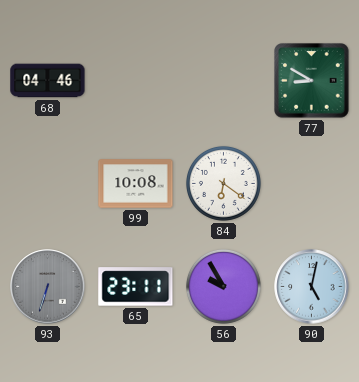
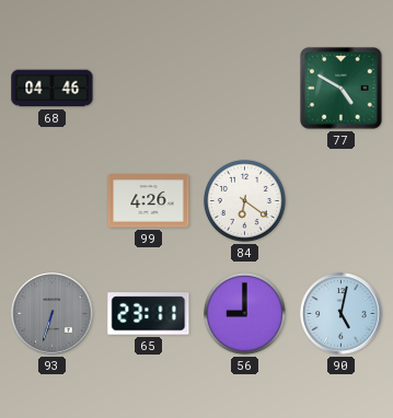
77: 8:50 -> 4:50 (342, 89)
99: 10:08 -> 4:26 (149, 201)
56: 9:55 -> 9:00 (244, 313)
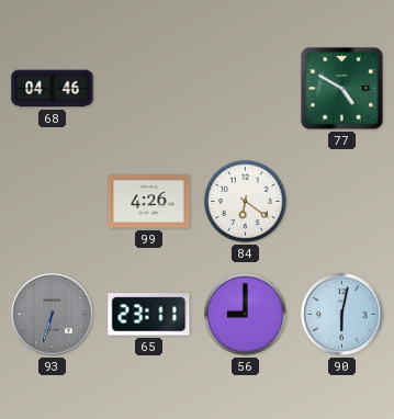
90: 5:02 -> 6:02 (342, 315)
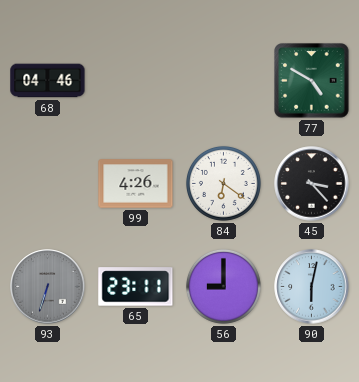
45: none -> 3:23 (312, 184)
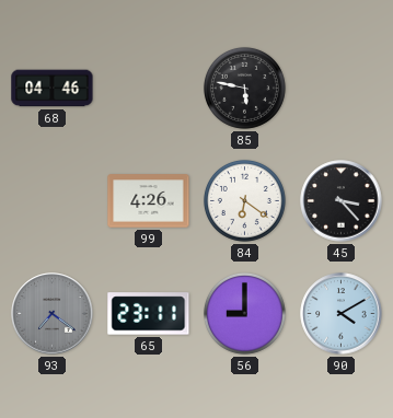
85: none -> 5:47 (244, 88)
77: 4:50 -> none (312, 81)
93: 6:33 -> 7:21 (53, 314)
90: 6:02 -> 4:10 (342, 314)
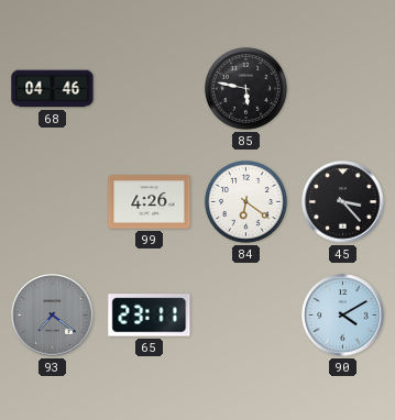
56: 9:00 -> none (244, 313)
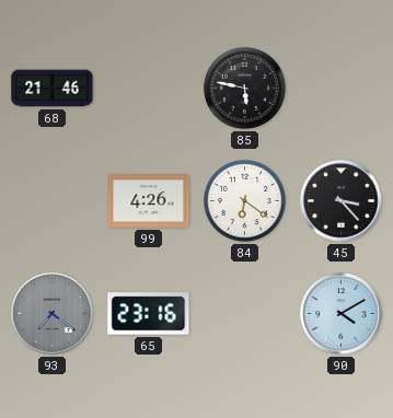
68: 04:46 -> 21:46 (53, 89)
65: 23:11 -> 23:16 (149, 314)
